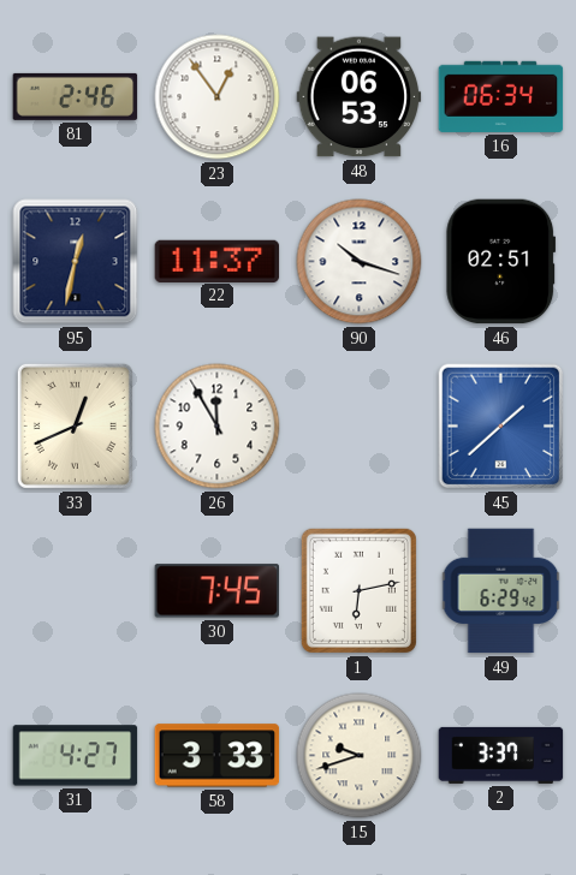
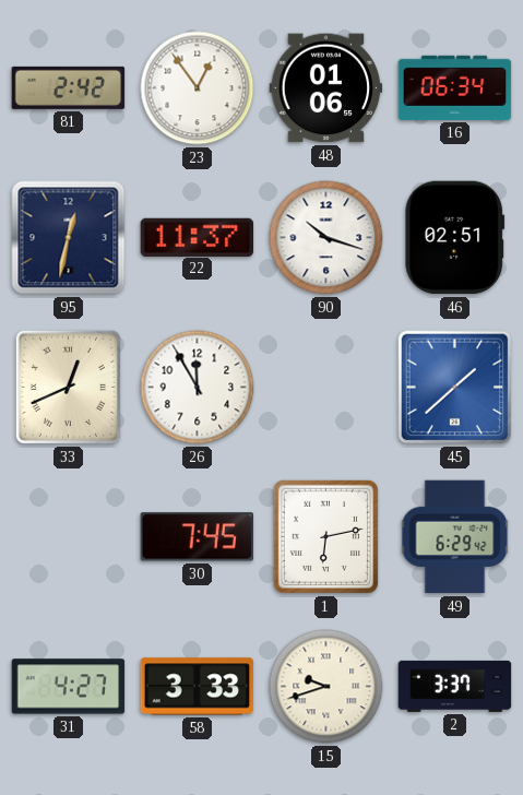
81: 2:46 -> 2:42 (69, 87)
48: 06:53 -> 01:06 (326, 88)
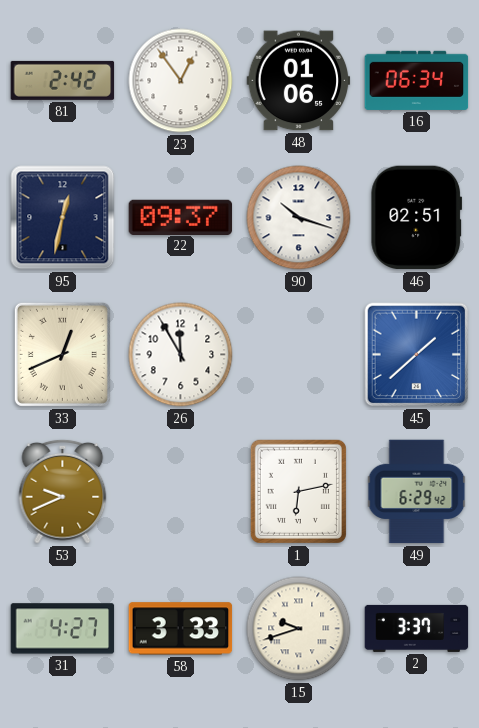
22: 11:37 -> 09:37 (181, 217)
53: none -> 9:41 (63, 491)
30: 7:45 -> none (197, 537)
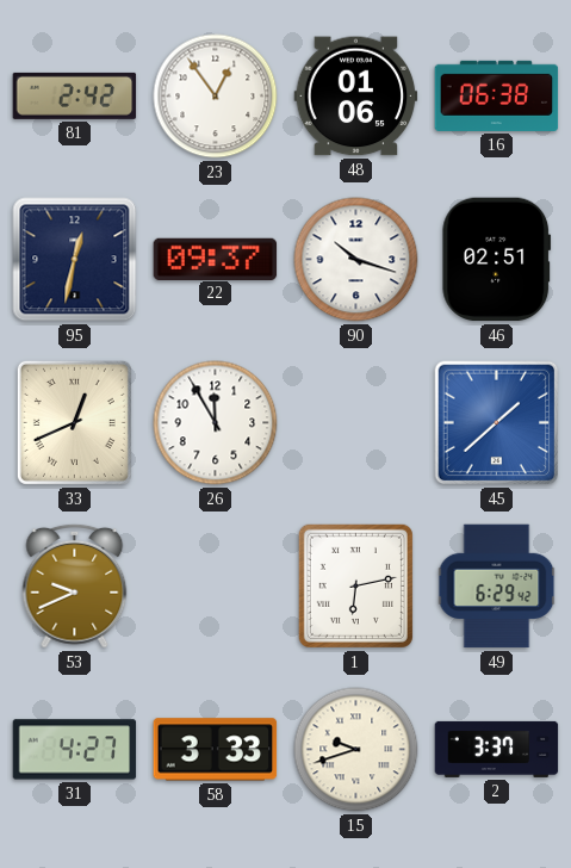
16: 06:34 -> 06:38 (497, 95)
